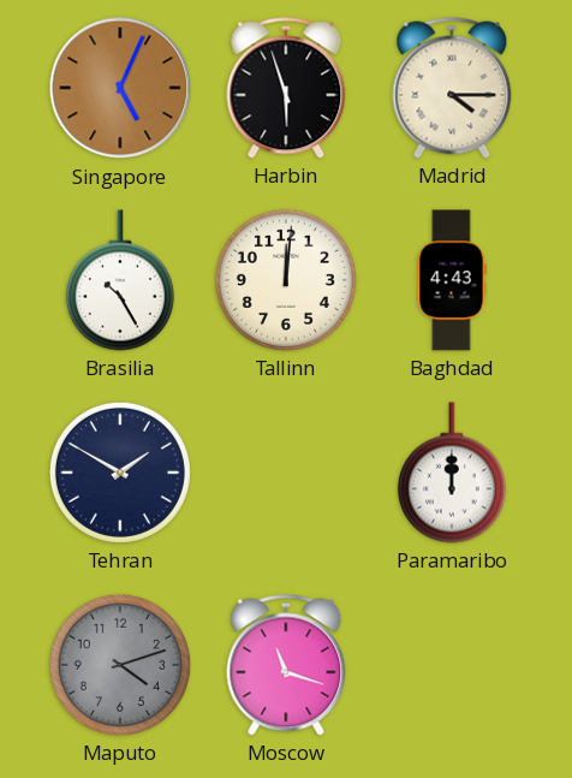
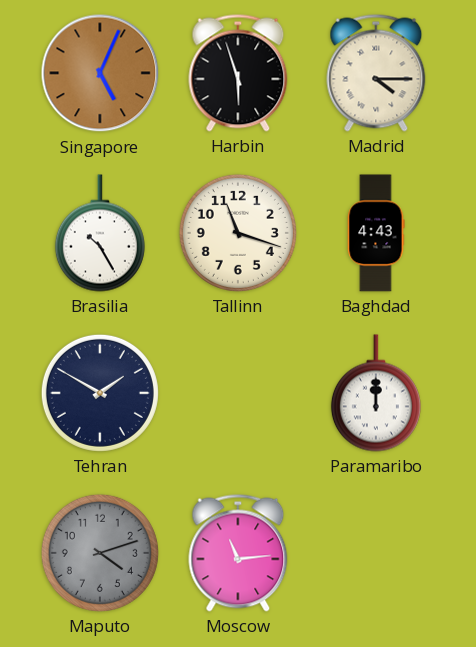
Tallinn: 12:01 -> 11:18 (238, 233)
Moscow: 11:18 -> 11:14 (238, 553)
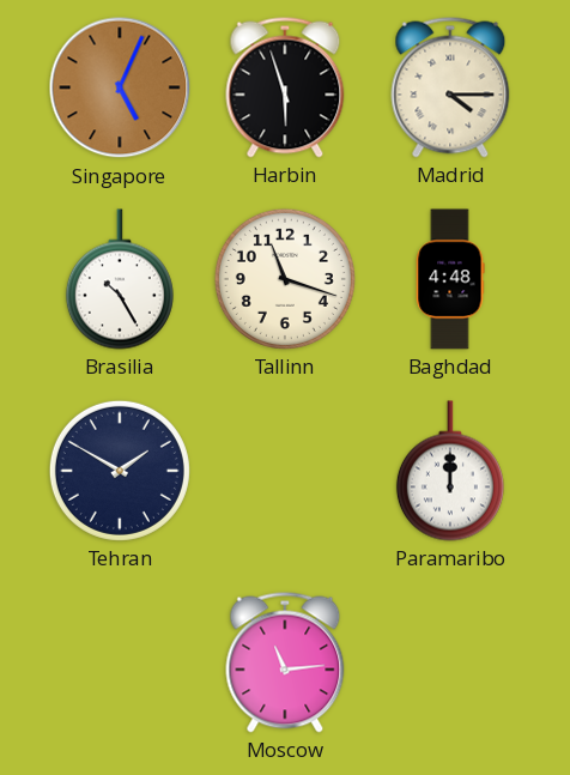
Baghdad: 4:43 -> 4:48 (450, 279)
Maputo: 4:12 -> none (100, 553)
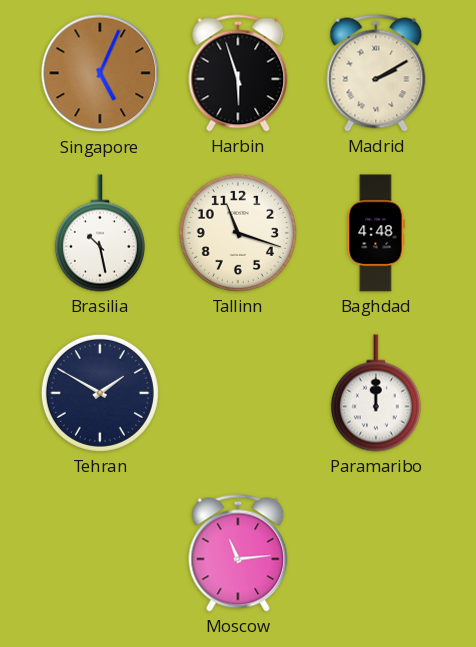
Madrid: 4:15 -> 2:10 (376, 73)
Brasilia: 10:25 -> 10:28 (100, 233)
